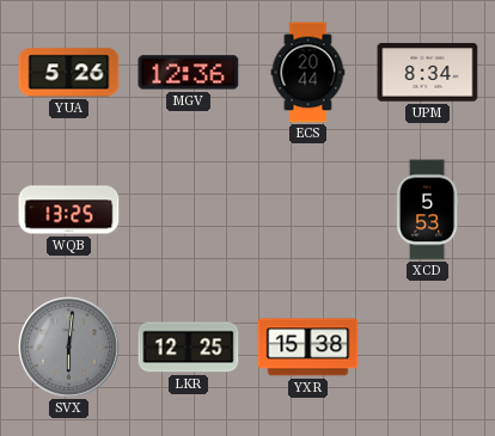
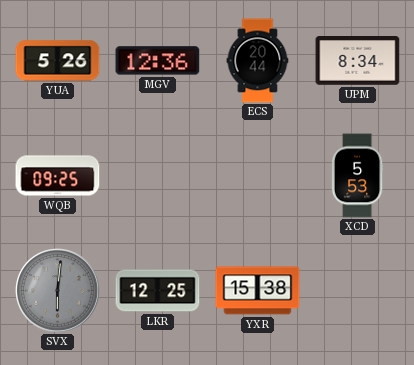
WQB: 13:25 -> 09:25 (58, 176)
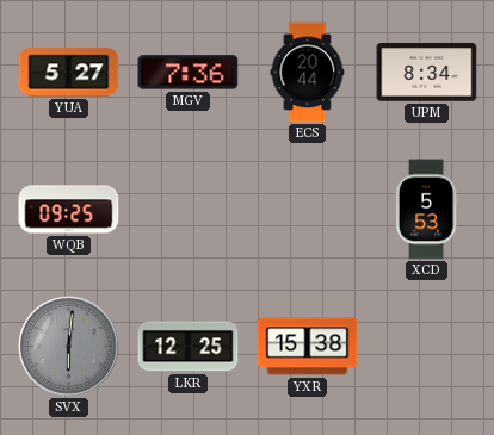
YUA: 5:26 -> 5:27 (69, 73)
MGV: 12:36 -> 7:36 (189, 73)
